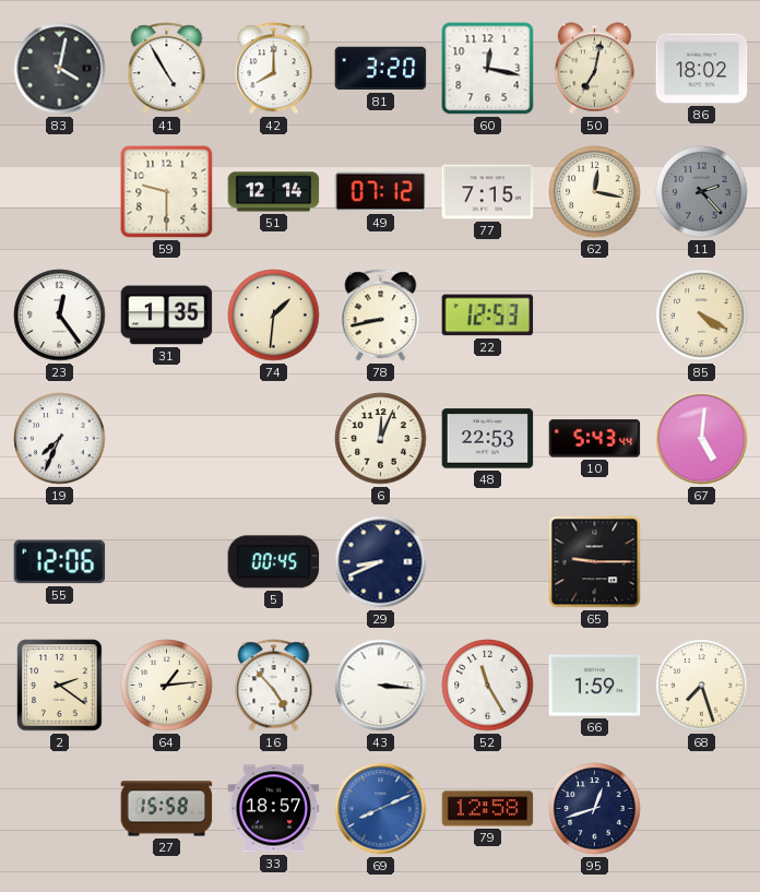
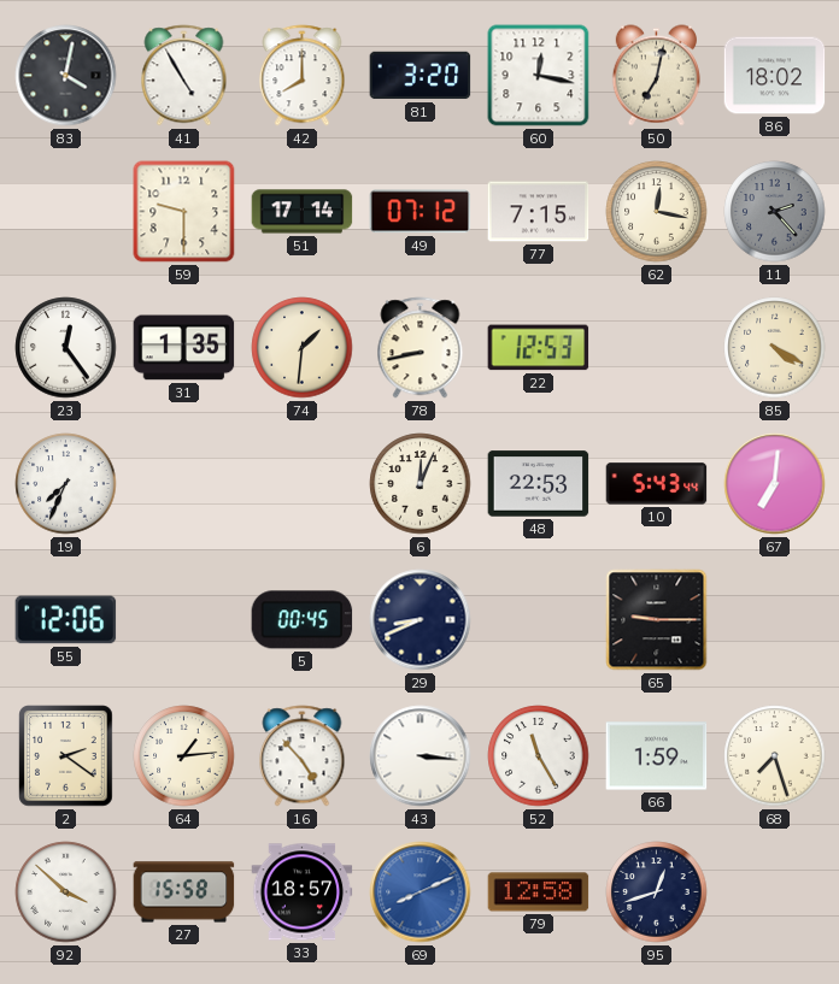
51: 12:14 -> 17:14 (303, 212)
67: 5:01 -> 7:01 (775, 484)
92: none -> 3:52 (66, 892)
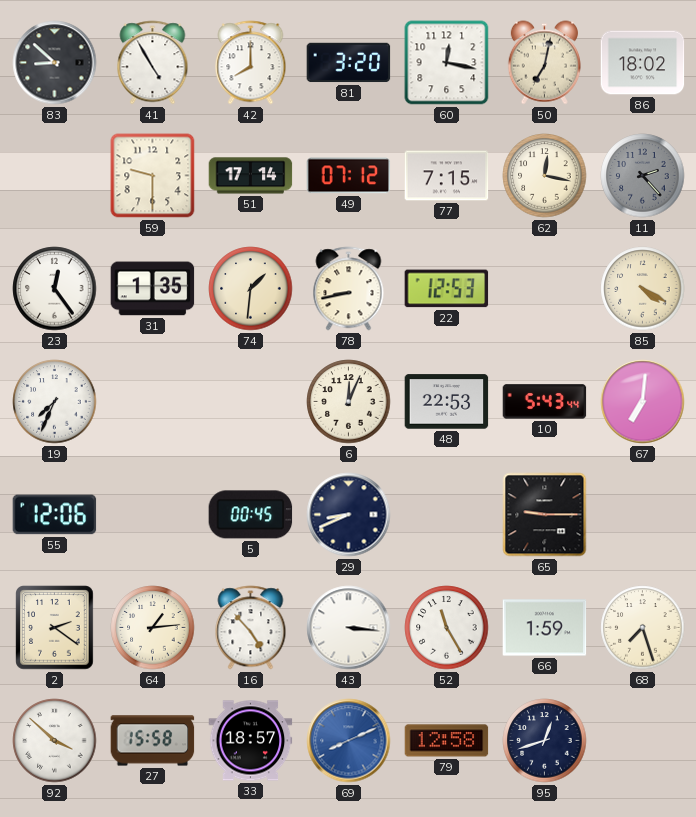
83: 4:02 -> 8:52 (55, 63)
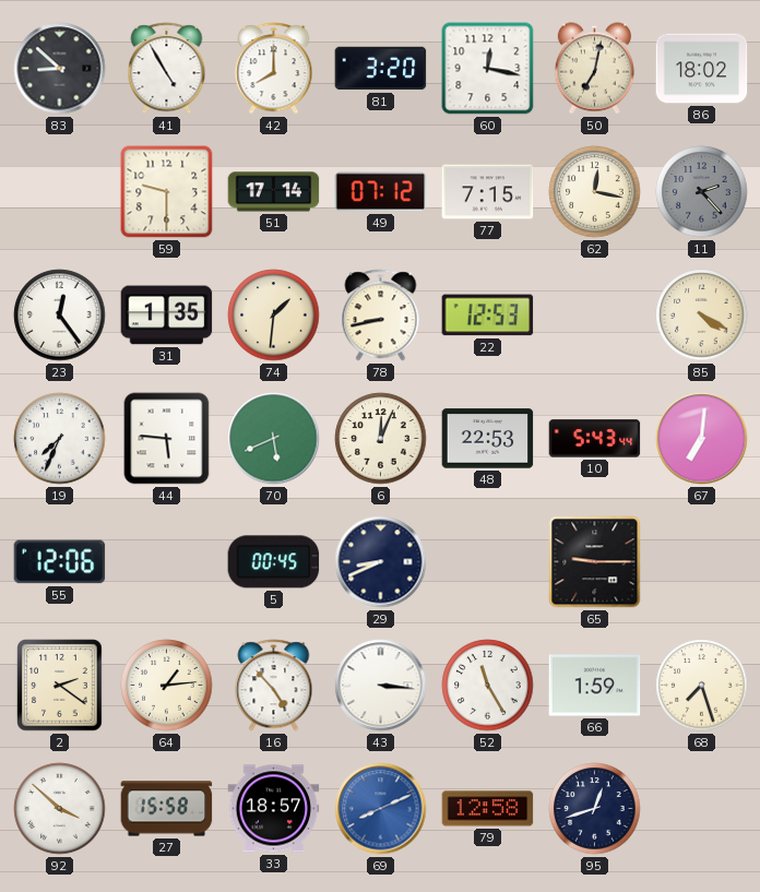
44: none -> 5:46 (167, 439)
70: none -> 5:41 (274, 439)
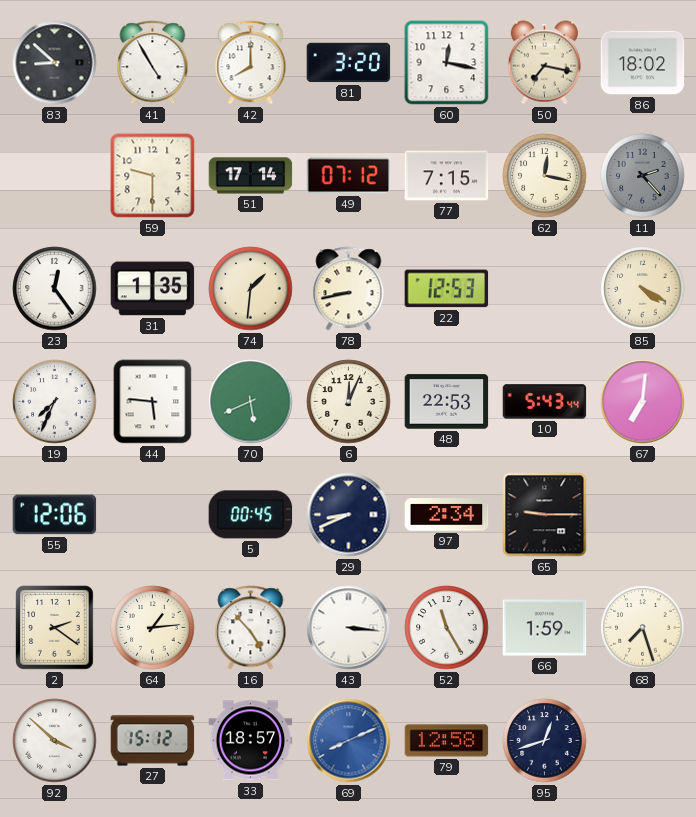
50: 7:02 -> 7:17 (544, 63)
97: none -> 2:34 (447, 515)
27: 15:58 -> 15:12 (153, 741)
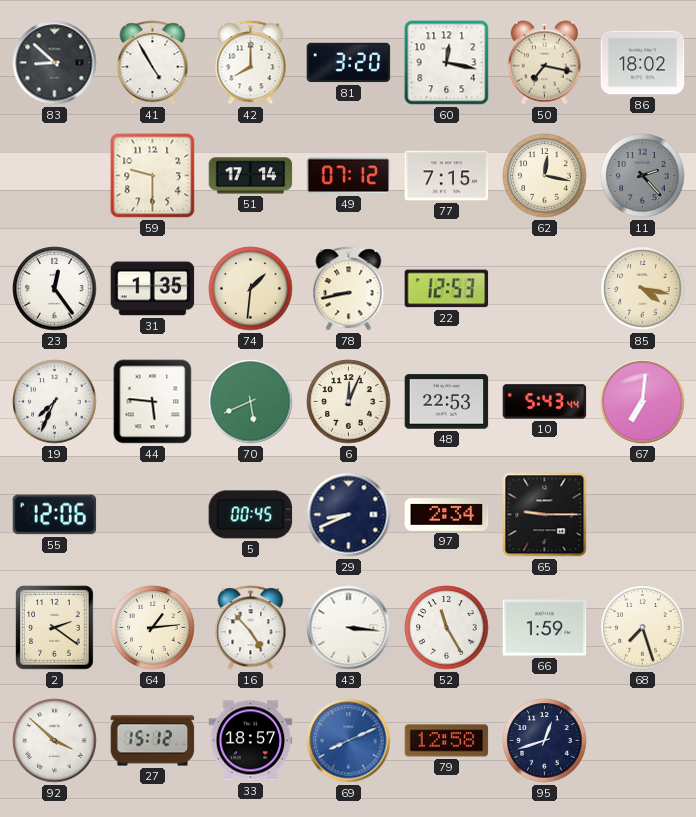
85: 4:20 -> 4:17 (643, 289)
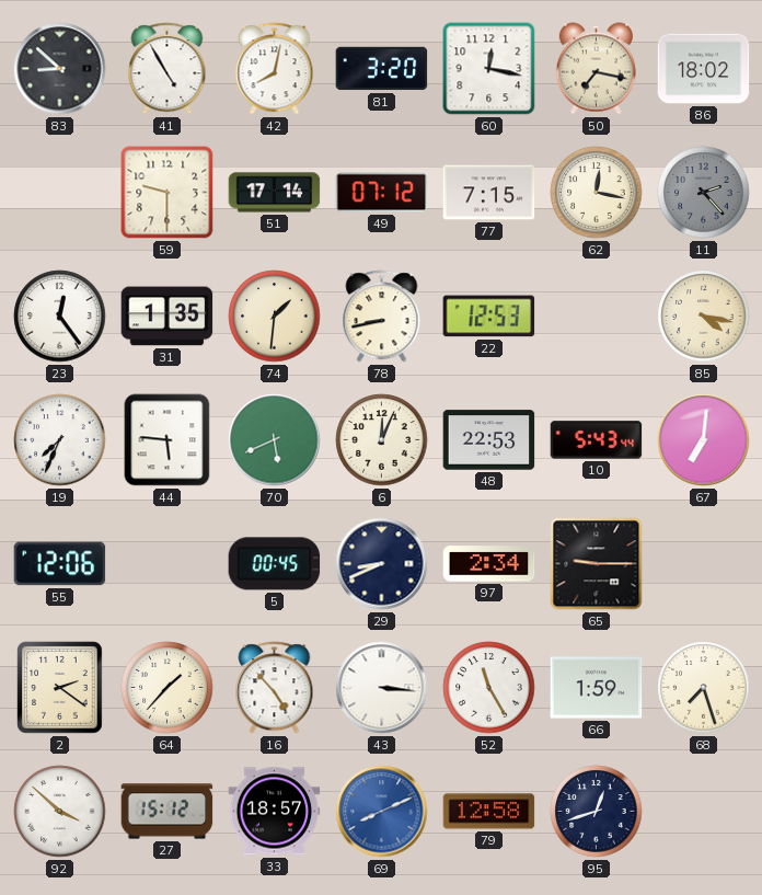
42: 8:00 -> 8:02 (275, 69)
64: 1:14 -> 1:37 (168, 688)
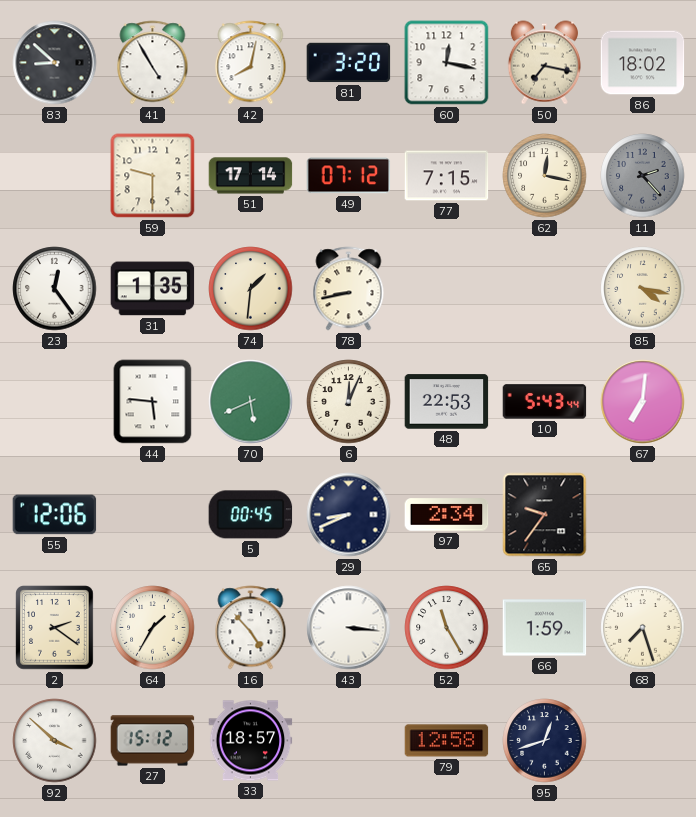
22: 12:53 -> none (489, 317)
19: 7:34 -> none (60, 440)
65: 9:15 -> 9:36 (545, 515)
64: 1:37 -> 1:35 (153, 628)
69: 8:11 -> none (382, 812)
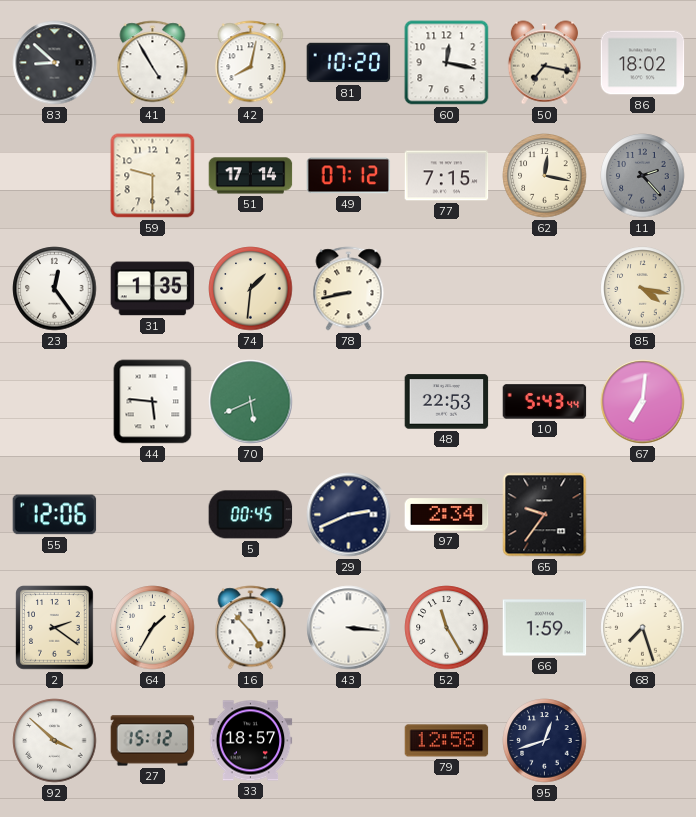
81: 3:20 -> 10:20 (349, 63)
6: 12:04 -> none (349, 402)
29: 8:41 -> 2:41 (349, 515)
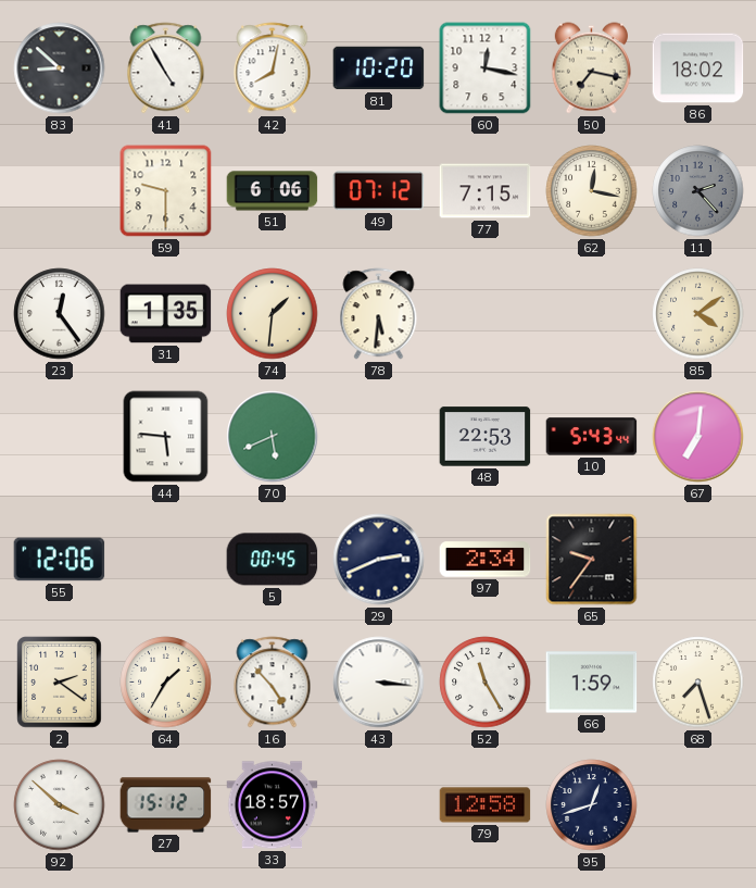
51: 17:14 -> 6:06 (273, 191)
78: 8:43 -> 5:31 (379, 314)
85: 4:17 -> 4:09 (698, 314)
